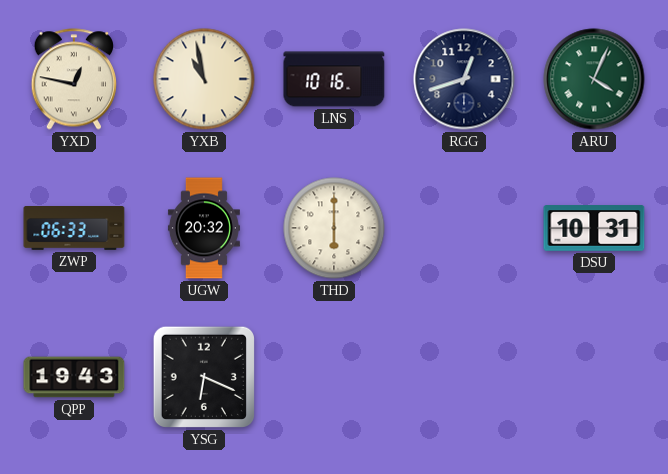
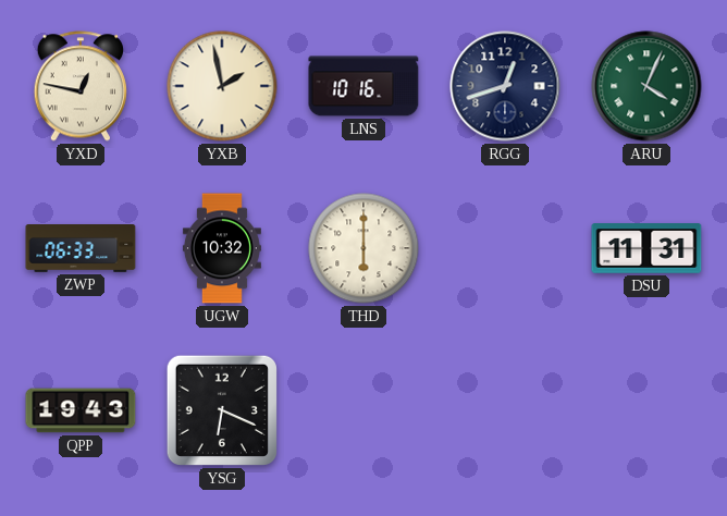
YXB: 10:58 -> 1:58 (222, 86)
UGW: 20:32 -> 10:32 (222, 248)
DSU: 10:31 -> 11:31 (646, 248)
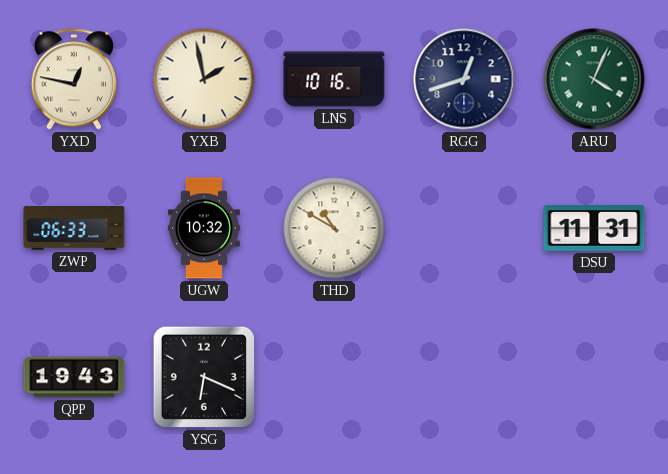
THD: 6:00 -> 10:50 (334, 228)
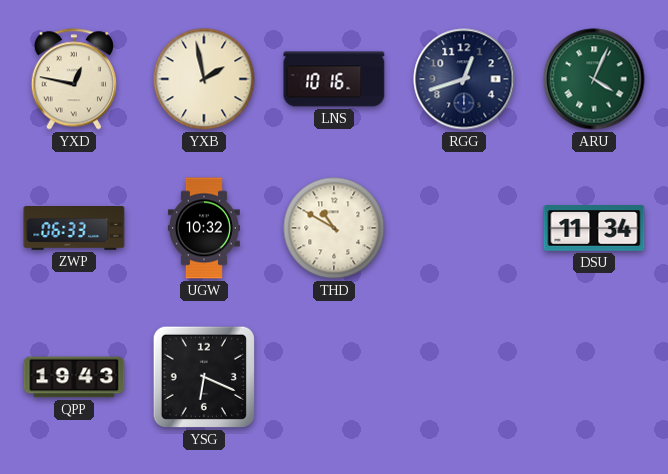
DSU: 11:31 -> 11:34 (594, 228)
